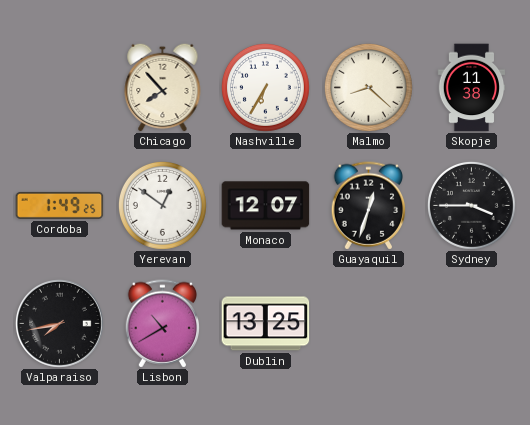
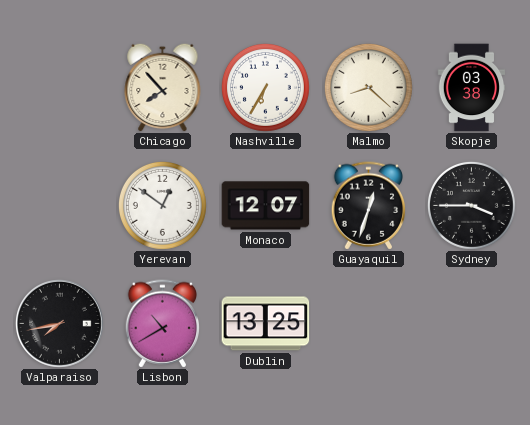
Skopje: 11:38 -> 03:38 (472, 88)
Cordoba: 1:49 -> none (60, 205)
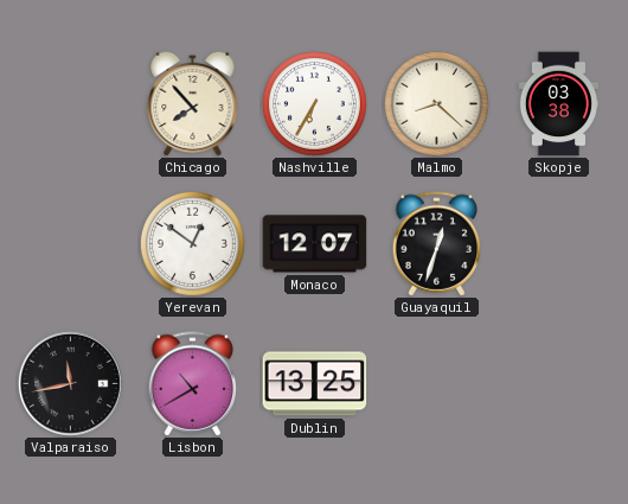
Sydney: 3:45 -> none (471, 205)
Valparaiso: 7:43 -> 11:43 (70, 383)
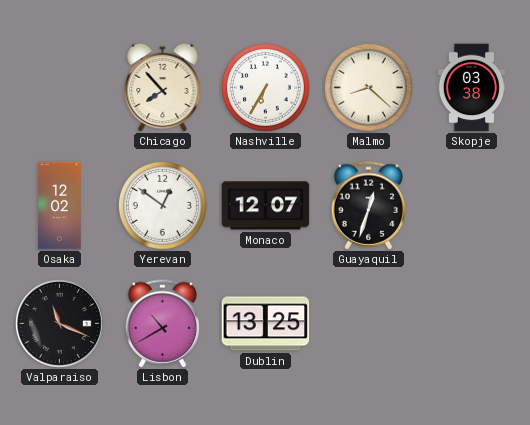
Osaka: none -> 12:02 (60, 206)
Valparaiso: 11:43 -> 11:19 (59, 323)
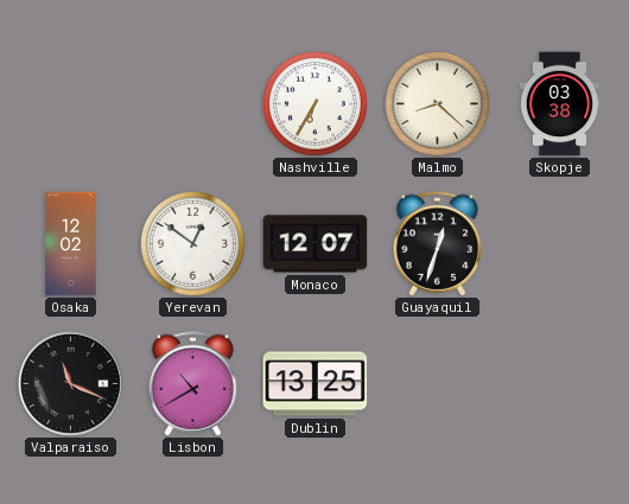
Chicago: 7:53 -> none (163, 87)
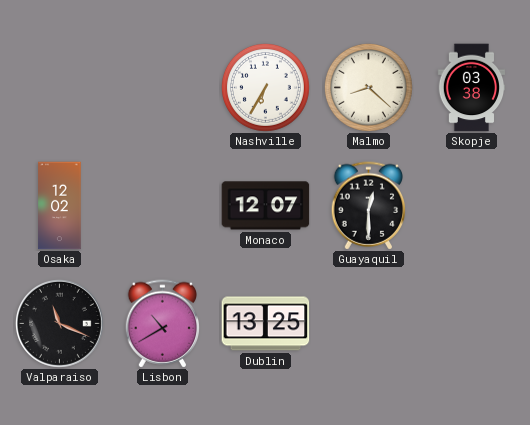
Yerevan: 12:51 -> none (192, 243)
Guayaquil: 12:33 -> 12:30 (369, 206)
